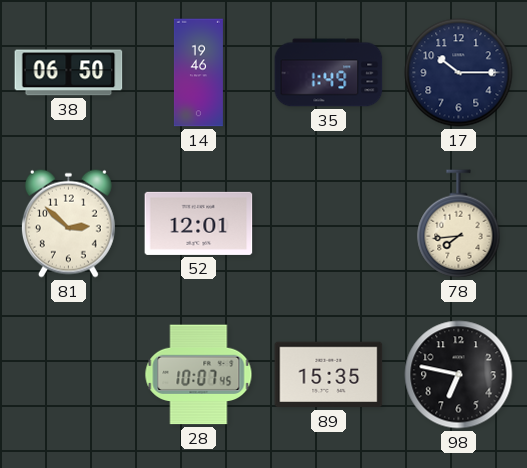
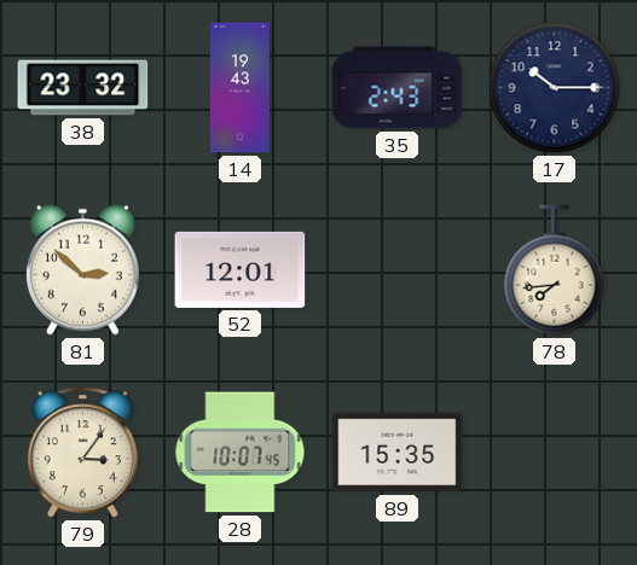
38: 06:50 -> 23:32 (83, 88)
14: 19:46 -> 19:43 (239, 88)
35: 1:49 -> 2:43 (398, 88)
79: none -> 3:06 (82, 453)
98: 6:47 -> none (459, 375)
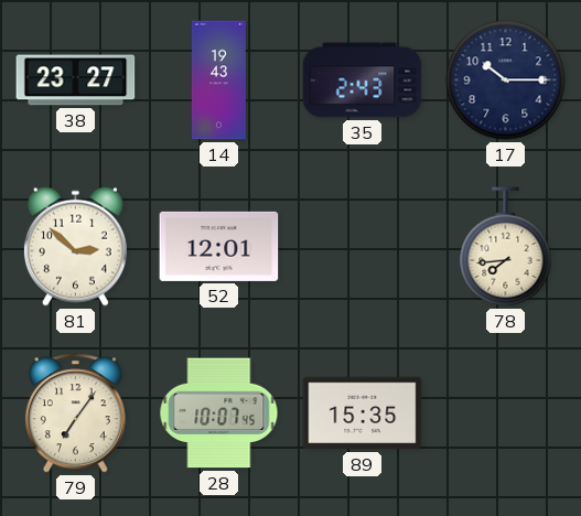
38: 23:32 -> 23:27 (76, 80)
79: 3:06 -> 7:06 (75, 413)
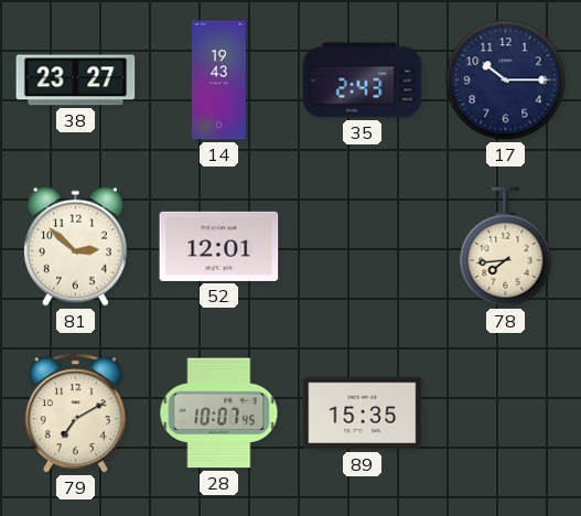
79: 7:06 -> 7:10 (75, 413)
